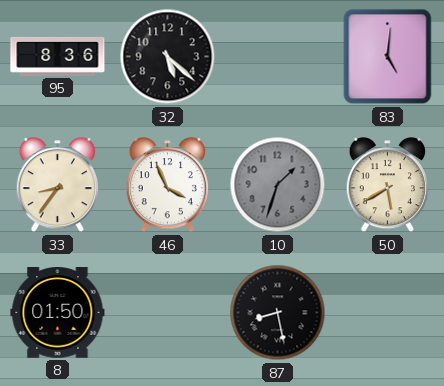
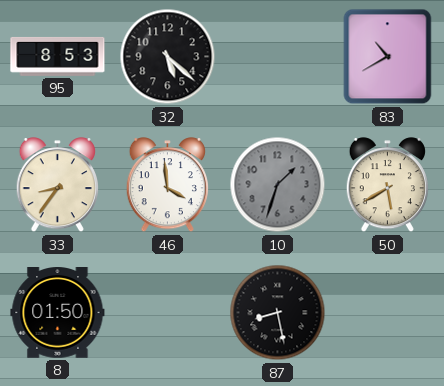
95: 8:36 -> 8:53 (58, 56)
83: 5:01 -> 10:40 (388, 57)
46: 3:56 -> 3:59 (167, 185)
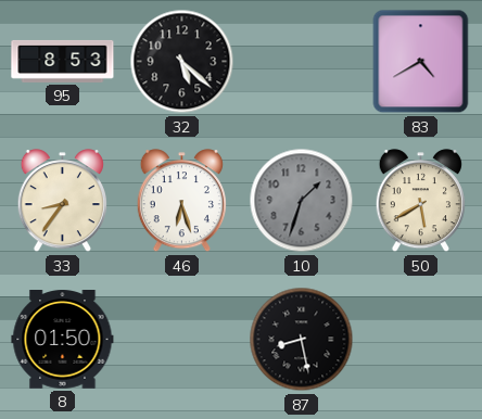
83: 10:40 -> 4:40 (421, 62)
46: 3:59 -> 6:27 (181, 201)
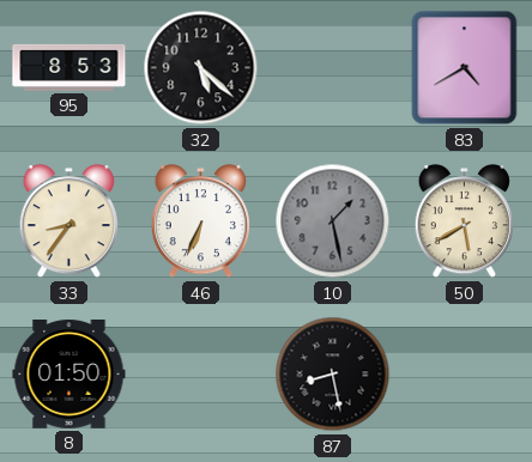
46: 6:27 -> 6:34 (200, 221)
10: 1:33 -> 1:28 (333, 221)
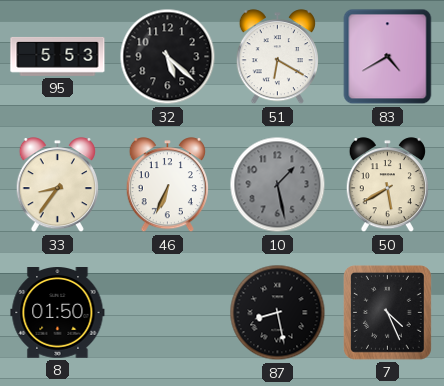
95: 8:53 -> 5:53 (58, 56)
51: none -> 6:20 (277, 57)
7: none -> 4:26 (387, 313)
